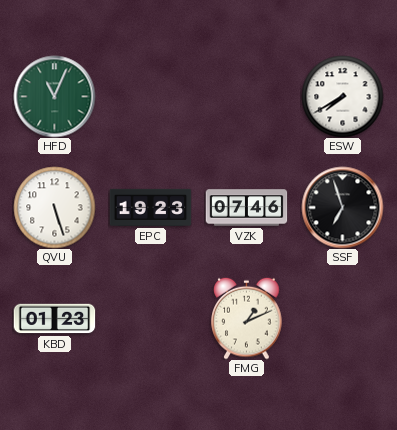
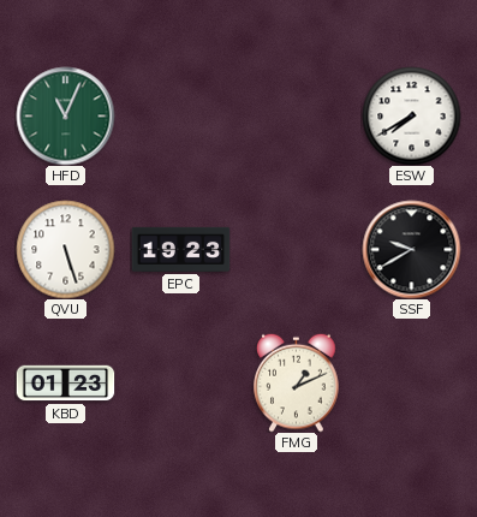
VZK: 07:46 -> none (246, 208)
SSF: 6:57 -> 9:40 (411, 249)
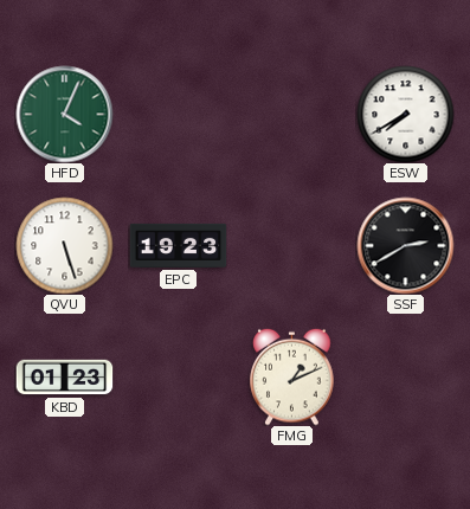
HFD: 11:04 -> 4:04 (64, 114)
SSF: 9:40 -> 2:40 (405, 245)
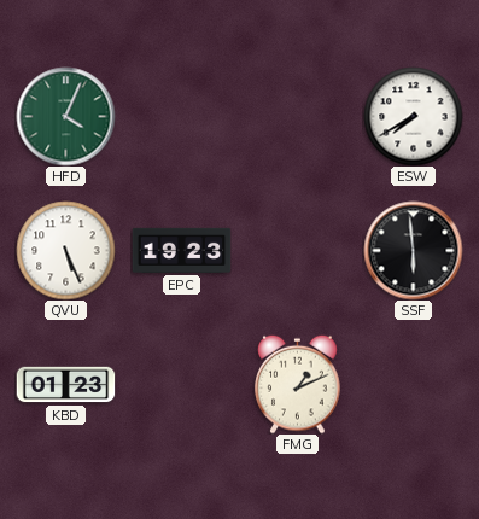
QVU: 5:27 -> 5:26 (65, 250)
SSF: 2:40 -> 5:59 (413, 250)
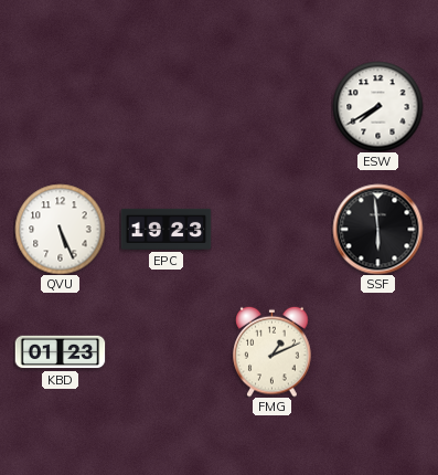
HFD: 4:04 -> none (65, 116)
